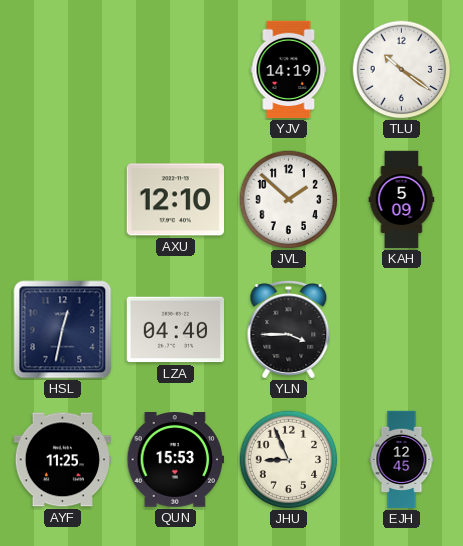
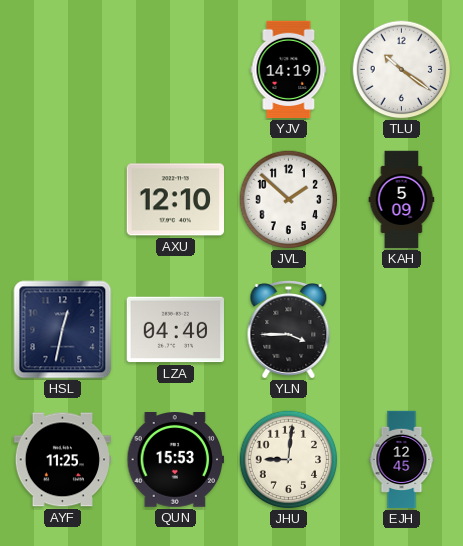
JHU: 8:56 -> 9:01 (289, 460)
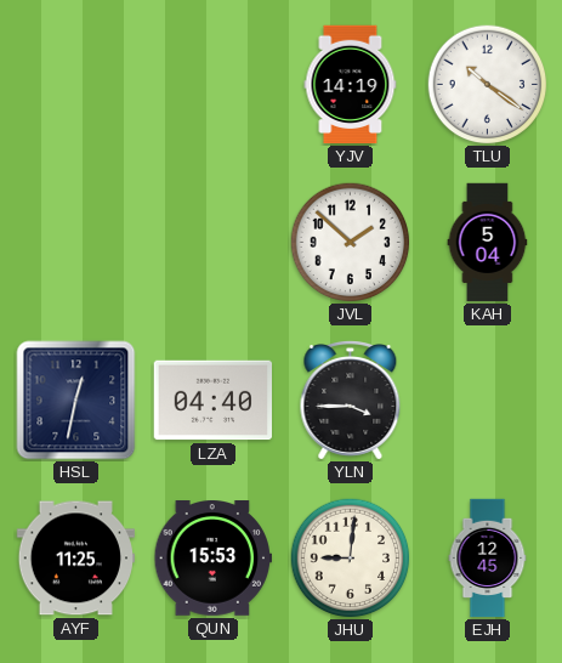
AXU: 12:10 -> none (175, 200)
KAH: 5:09 -> 5:04 (488, 243)
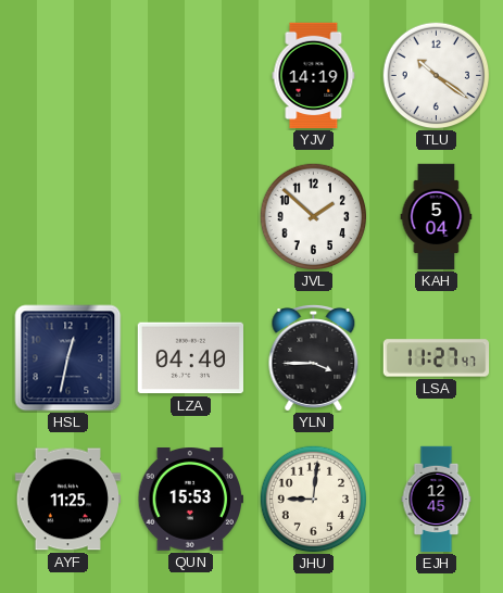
LSA: none -> 11:27 (437, 358)
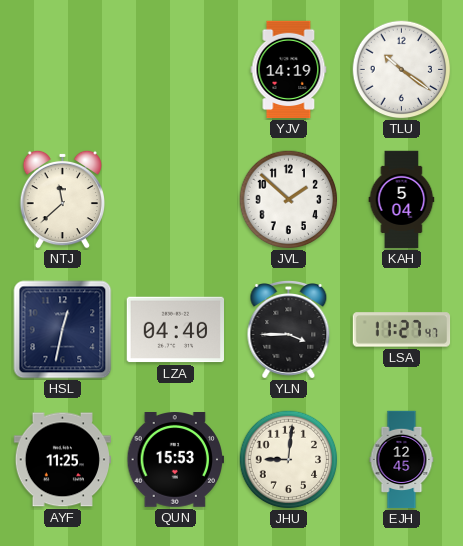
NTJ: none -> 11:38 (62, 199)
